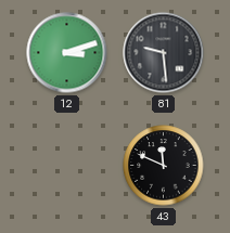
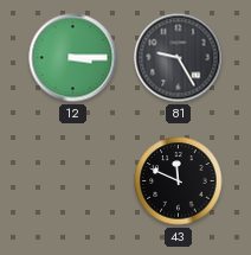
12: 3:12 -> 3:15 (73, 58)
81: 9:29 -> 9:25 (179, 58)
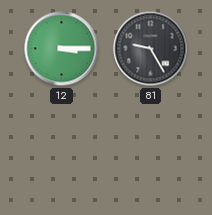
43: 11:49 -> none (179, 181)
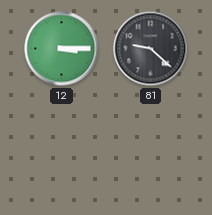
81: 9:25 -> 9:22 (151, 49)
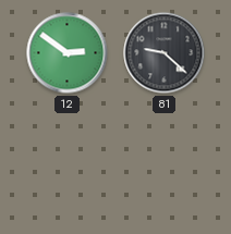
12: 3:15 -> 2:51 (68, 53)
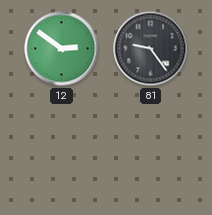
81: 9:22 -> 9:24 (151, 49)
